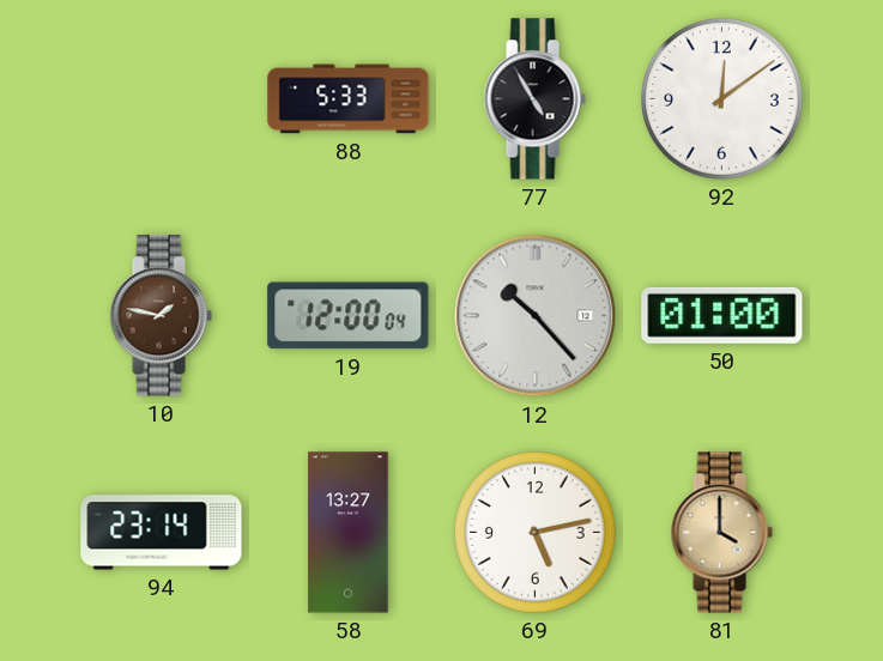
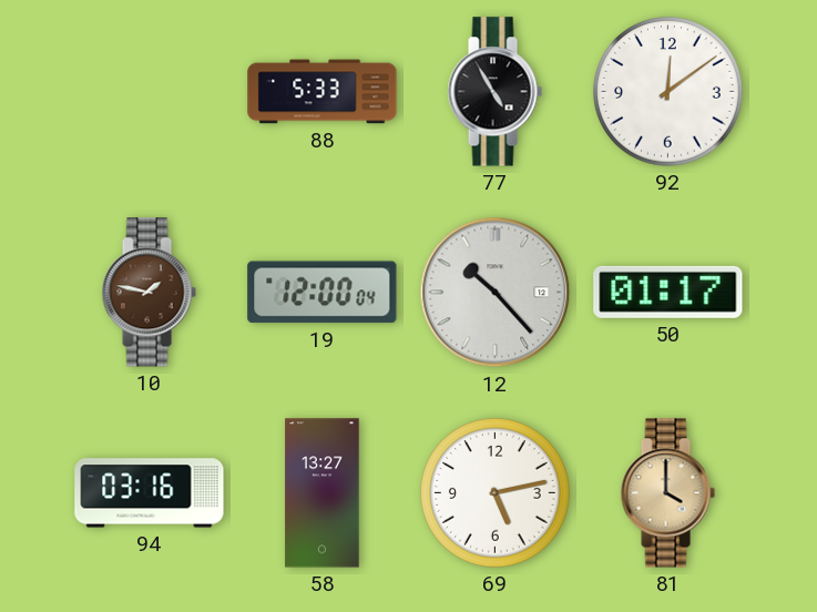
50: 01:00 -> 01:17 (668, 292)
94: 23:14 -> 03:16 (150, 493)
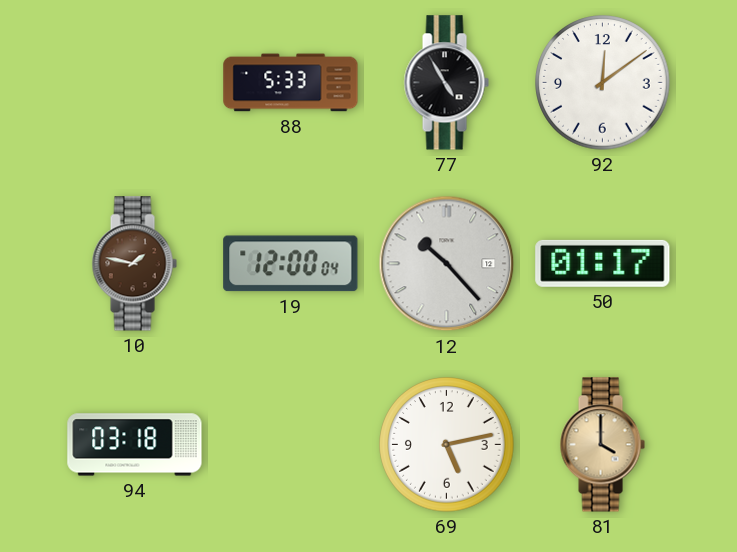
94: 03:16 -> 03:18 (135, 445)
58: 13:27 -> none (323, 493)
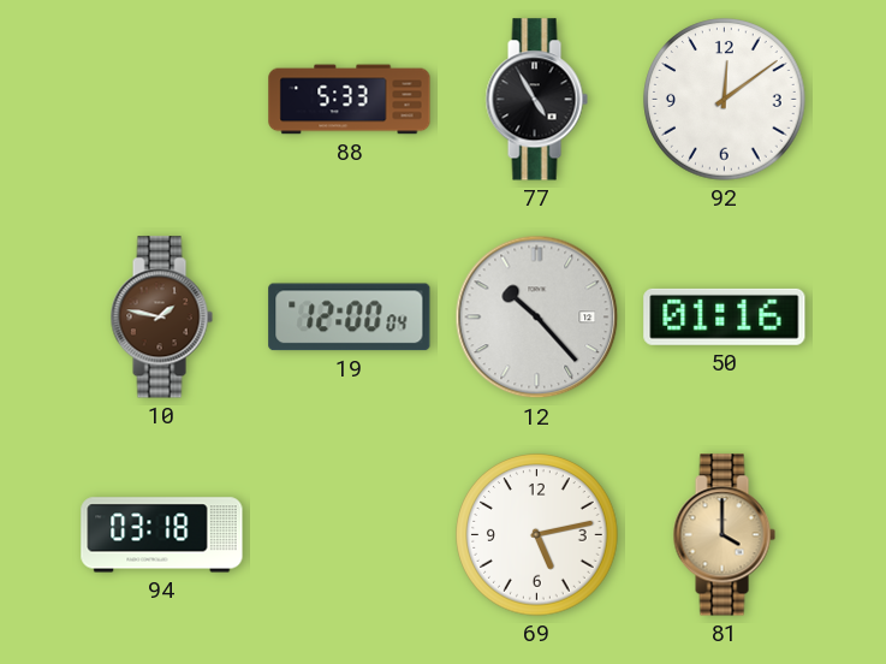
50: 01:17 -> 01:16 (725, 316)
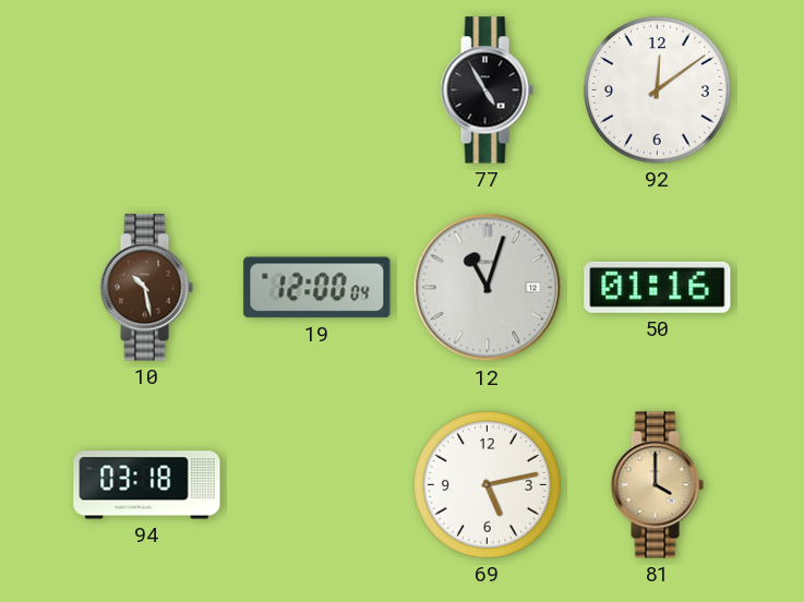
88: 5:33 -> none (350, 100)
10: 1:47 -> 10:28 (146, 288)
12: 10:23 -> 11:03 (488, 288)
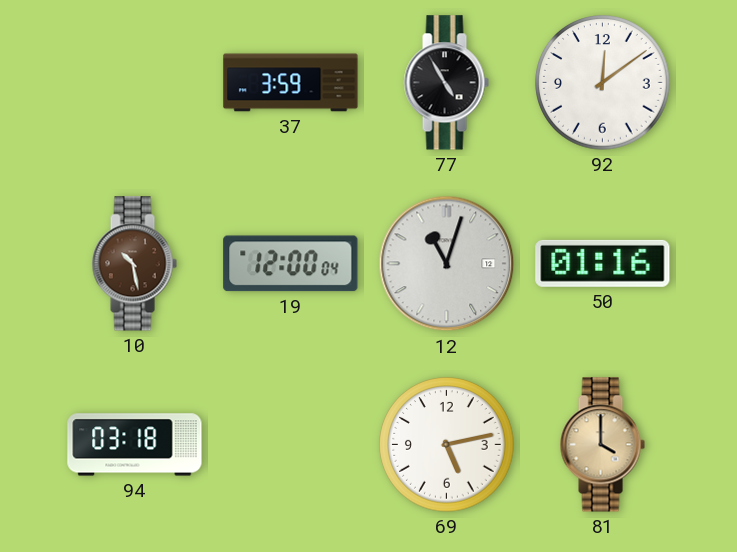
37: none -> 3:59 (291, 83)
